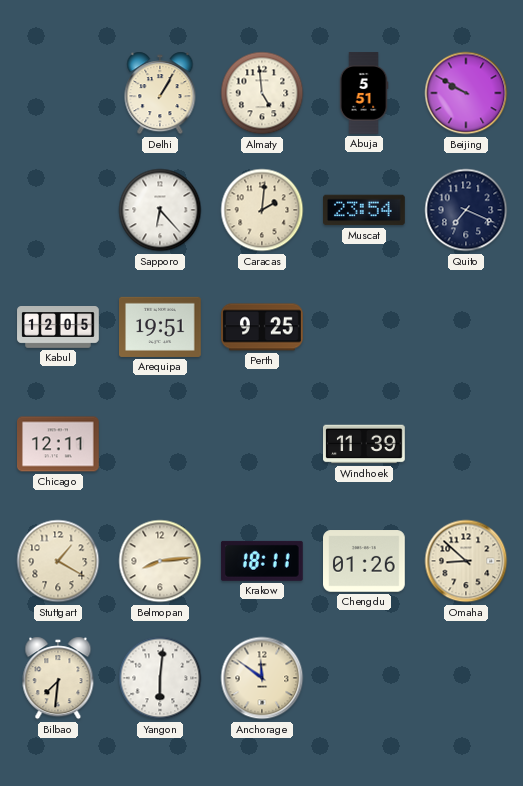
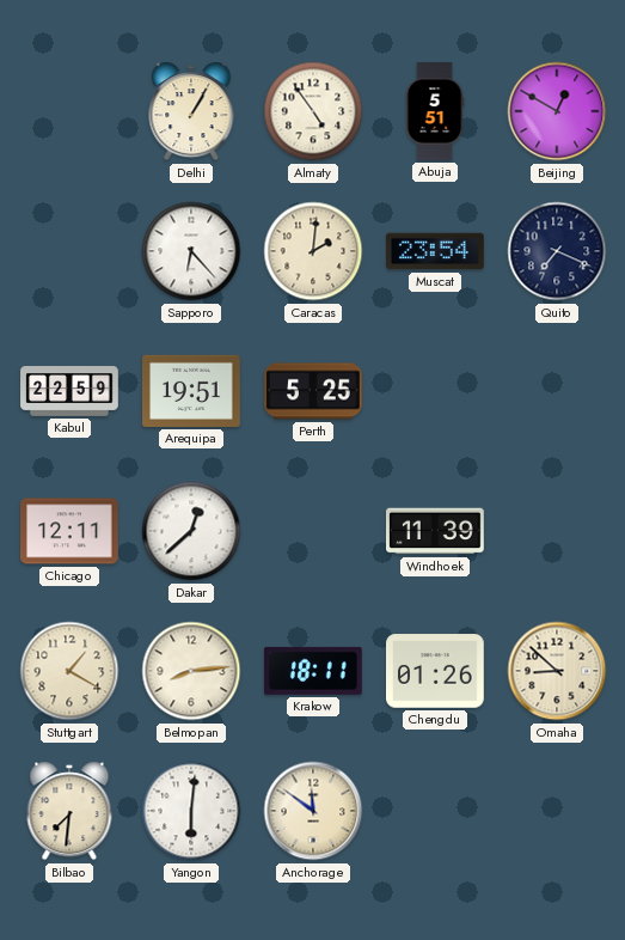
Almaty: 4:59 -> 4:54 (313, 111)
Beijing: 9:50 -> 12:50 (557, 111)
Kabul: 12:05 -> 22:59 (69, 392)
Perth: 9:25 -> 5:25 (314, 391)
Dakar: none -> 12:38 (191, 531)
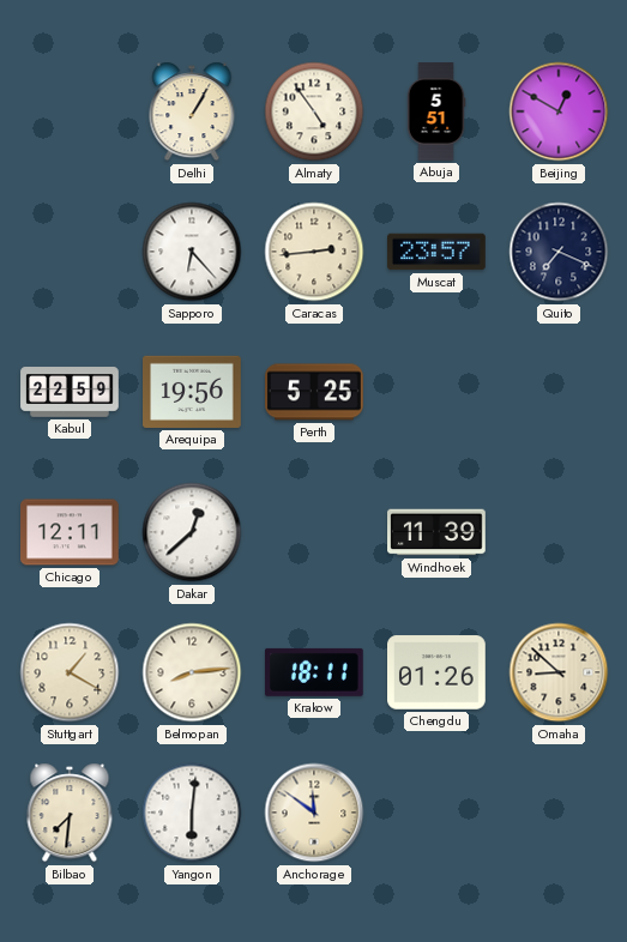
Caracas: 2:01 -> 2:44 (314, 252)
Muscat: 23:54 -> 23:57 (438, 252)
Arequipa: 19:51 -> 19:56 (193, 392)
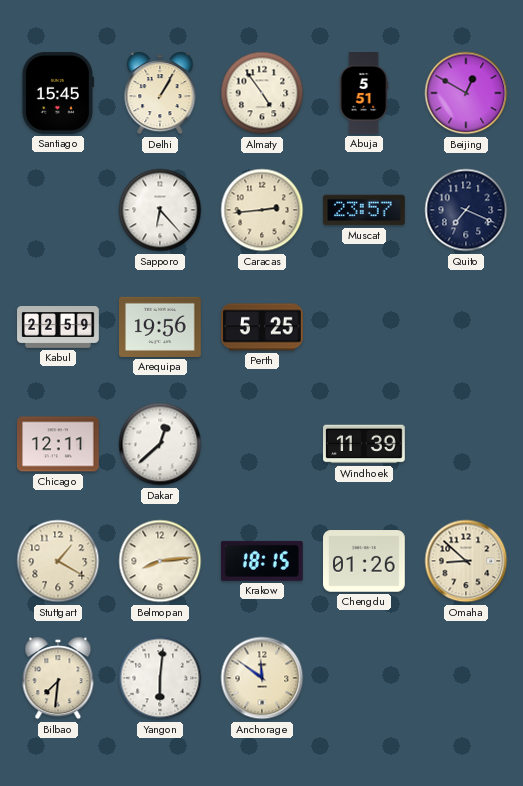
Santiago: none -> 15:45 (58, 94)
Krakow: 18:11 -> 18:15 (262, 561)
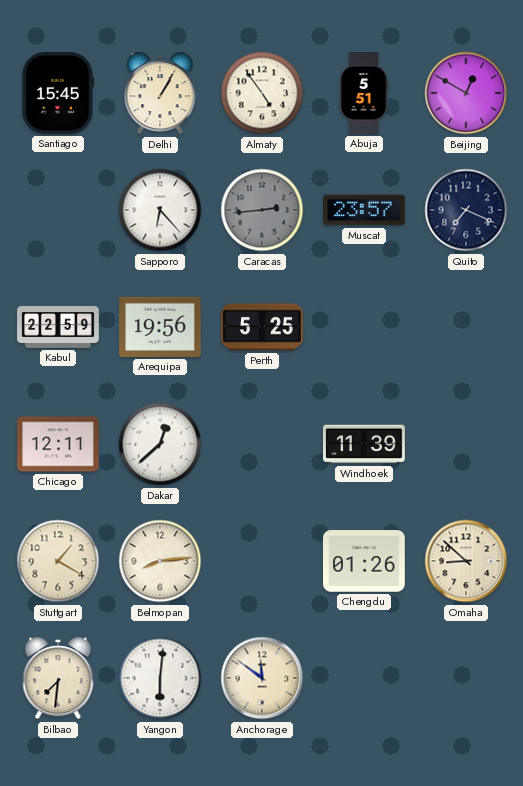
Caracas dial: cream -> grey (262, 210)
Krakow: 18:15 -> none (262, 561)
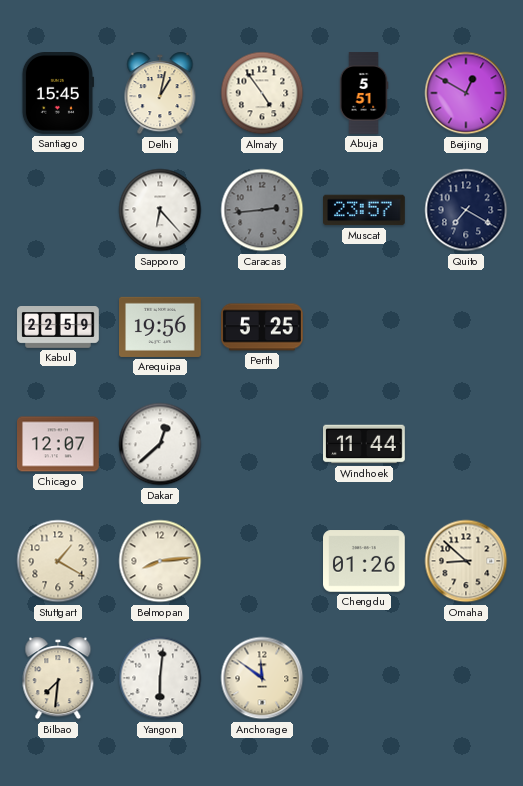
Delhi: 1:05 -> 1:02 (160, 93)
Quito: 7:19 -> 7:20 (466, 210)
Chicago: 12:11 -> 12:07 (59, 444)
Windhoek: 11:39 -> 11:44 (365, 444)
